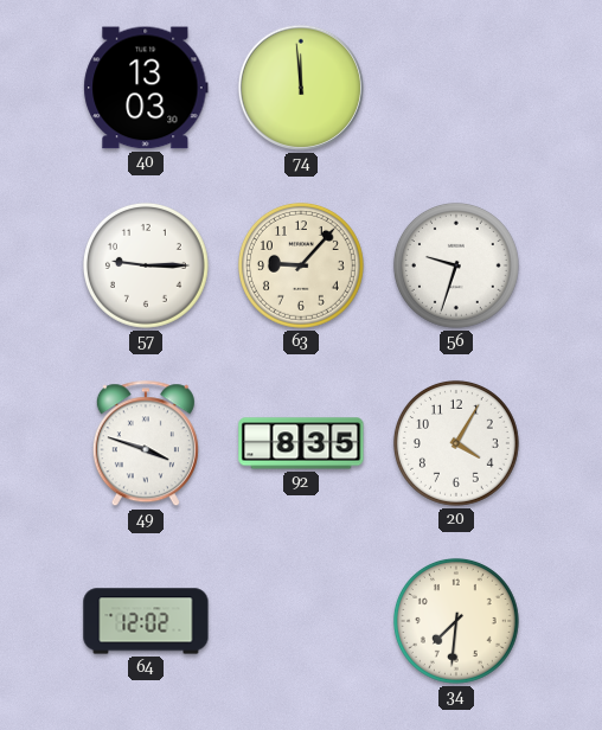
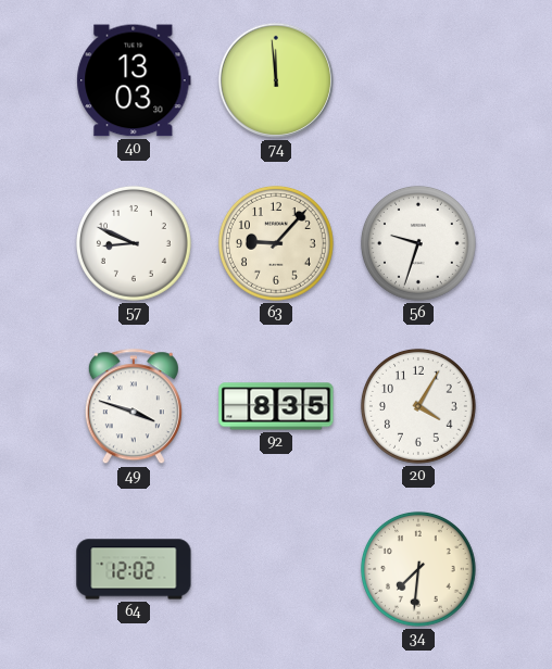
57: 9:15 -> 8:49 (134, 243)
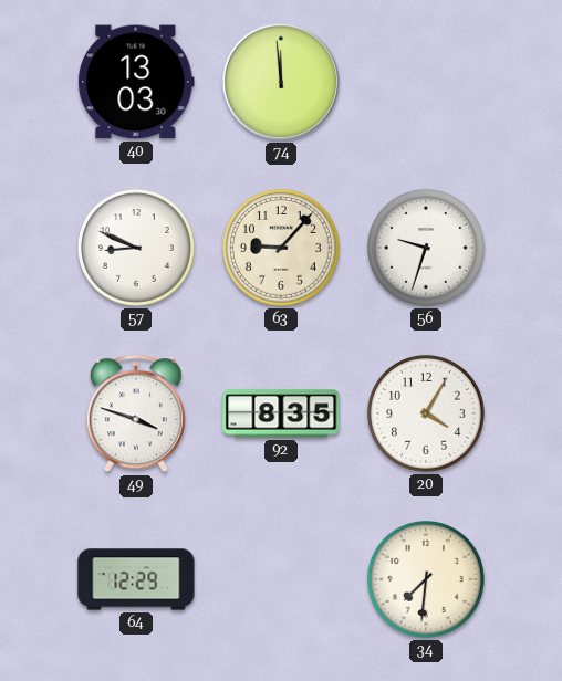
64: 12:02 -> 12:29 (136, 579)
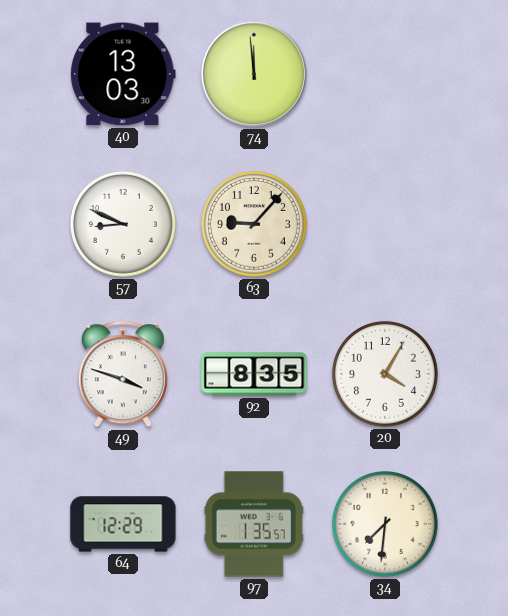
56: 9:33 -> none (426, 248)
97: none -> 1:35 (254, 524)
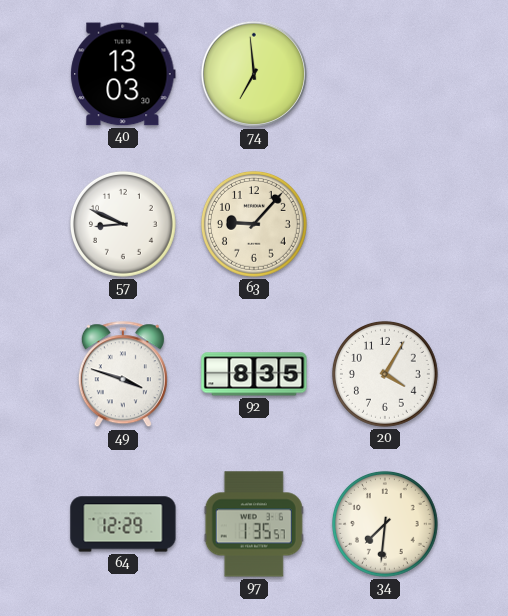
74: 11:59 -> 6:59 (254, 74)
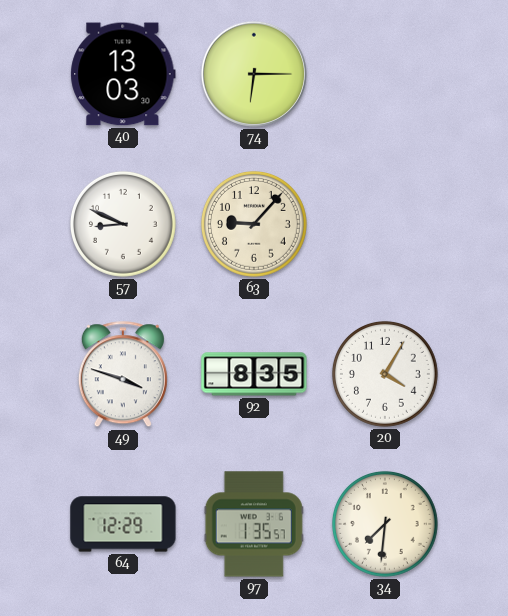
74: 6:59 -> 6:15 (254, 74)
